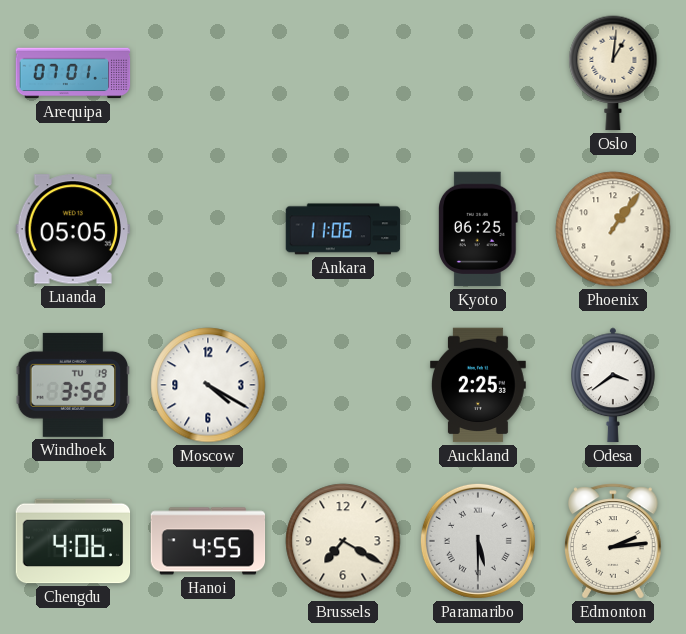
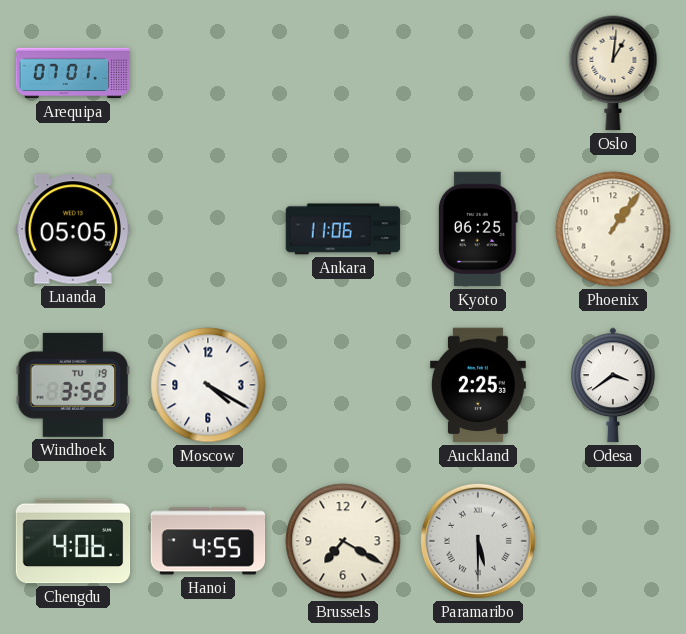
Edmonton: 2:14 -> none (614, 541)
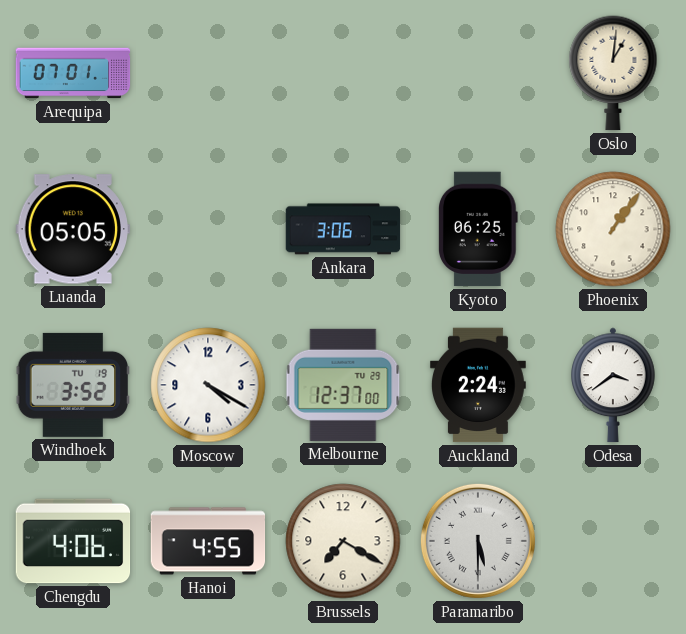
Ankara: 11:06 -> 3:06 (343, 229)
Melbourne: none -> 12:37 (343, 385)
Auckland: 2:25 -> 2:24 (478, 385)
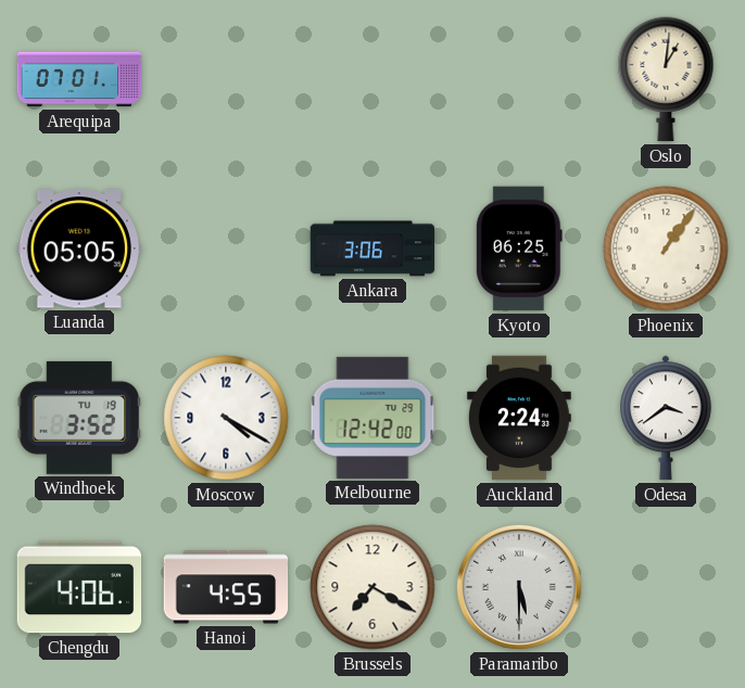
Melbourne: 12:37 -> 12:42 (372, 418)
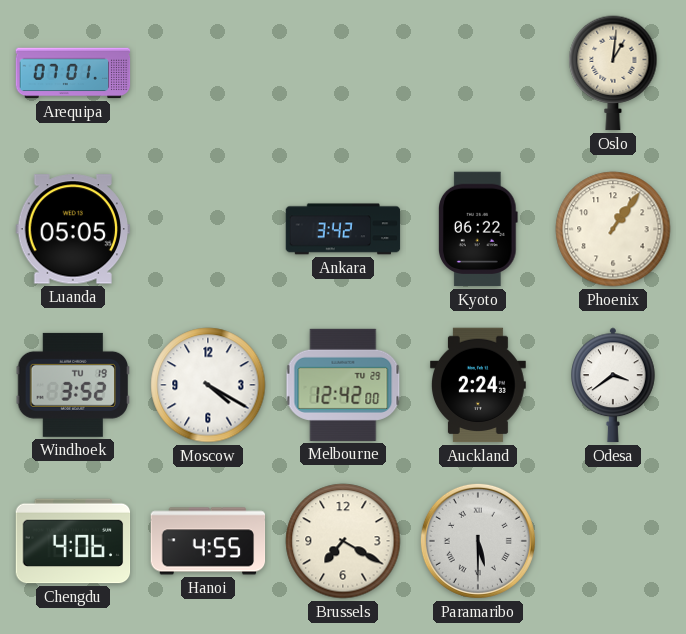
Ankara: 3:06 -> 3:42 (343, 229)
Kyoto: 06:25 -> 06:22 (478, 229)
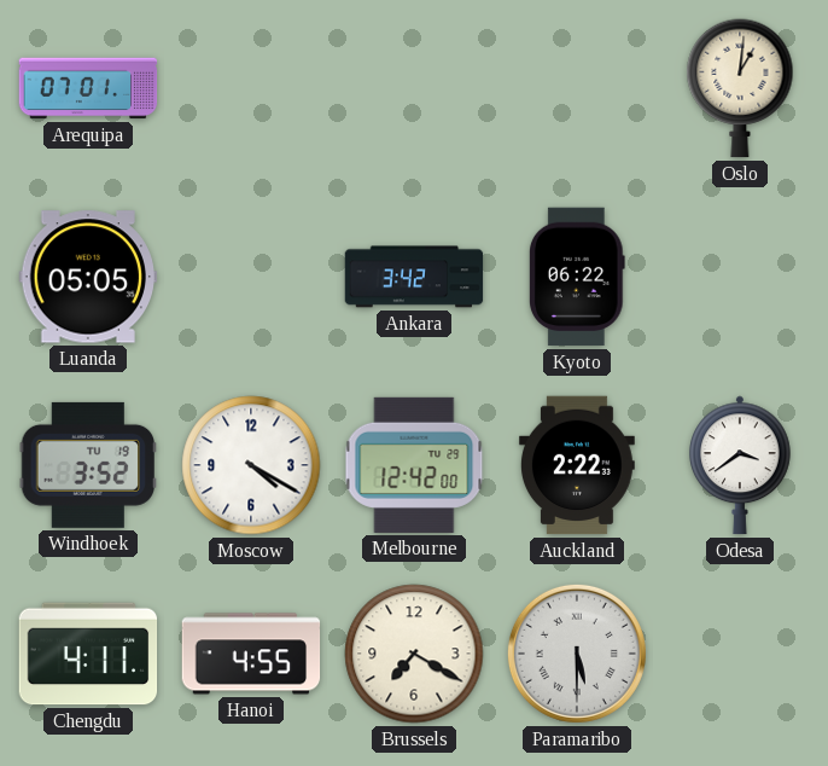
Phoenix: 1:06 -> none (613, 229)
Auckland: 2:24 -> 2:22 (577, 465)
Chengdu: 4:06 -> 4:11 (88, 654)
